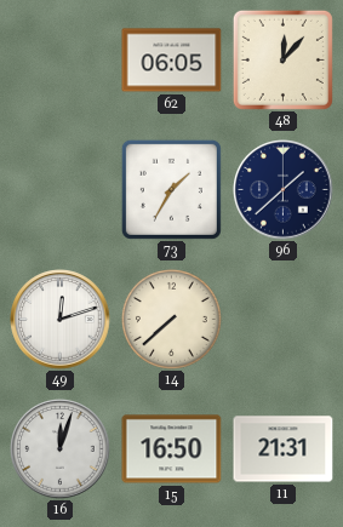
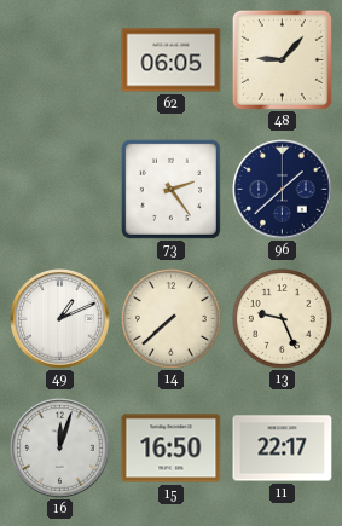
48: 12:07 -> 9:07 (282, 59)
73: 1:35 -> 2:24 (170, 189)
49: 12:12 -> 1:11 (60, 319)
13: none -> 9:26 (282, 318)
11: 21:31 -> 22:17 (283, 449)
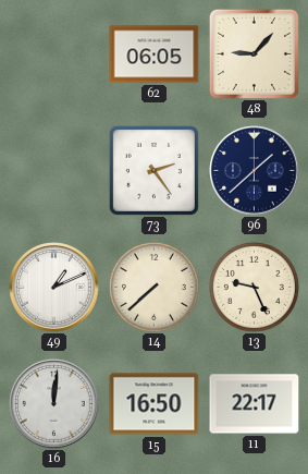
16: 12:03 -> 12:01 (54, 404)
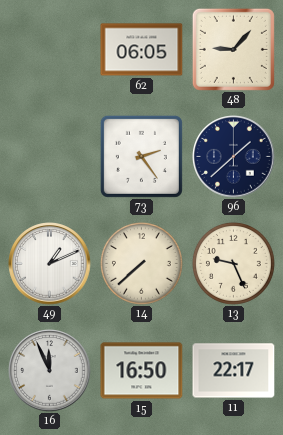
16: 12:01 -> 11:56 (50, 371)
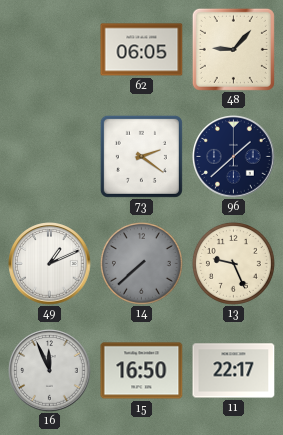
73: 2:24 -> 2:21 (141, 156)
14 dial: cream -> grey (141, 263)
